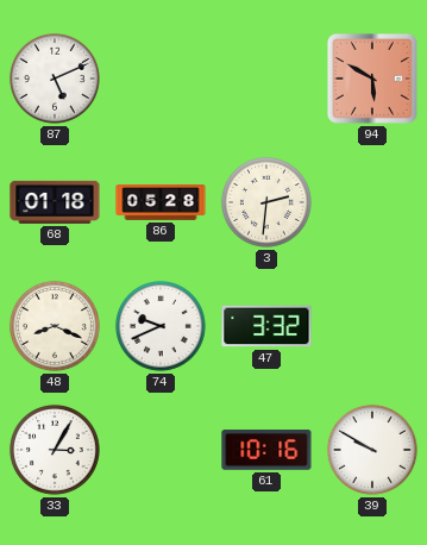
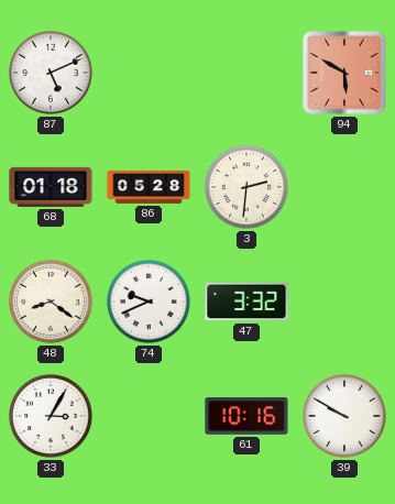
48: 8:19 -> 8:21 (51, 302)
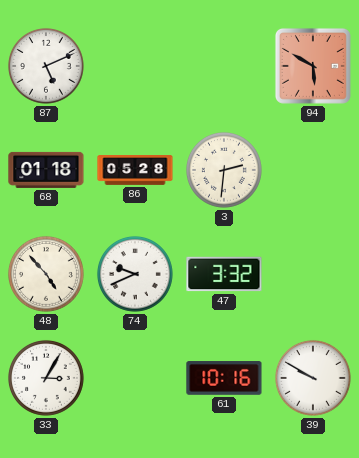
48: 8:21 -> 4:53 (46, 274)
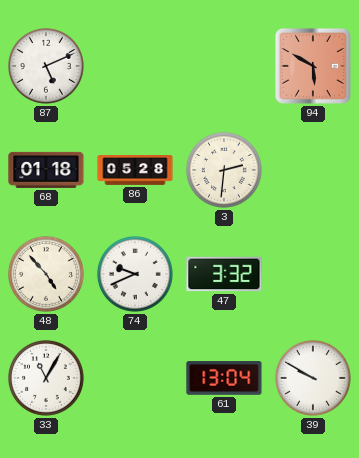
33: 3:05 -> 11:05 (46, 378)
61: 10:16 -> 13:04 (224, 378)
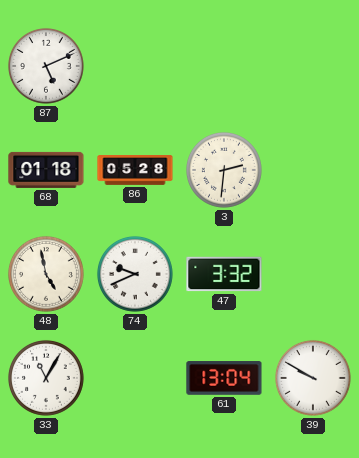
94: 5:50 -> none (313, 66)
48: 4:53 -> 4:58 (46, 274)
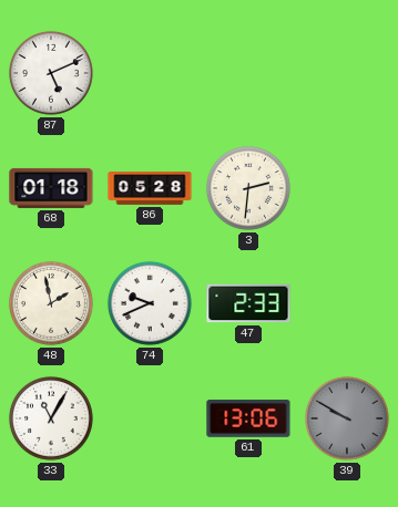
48: 4:58 -> 1:58 (51, 303)
47: 3:32 -> 2:33 (248, 303)
61: 13:04 -> 13:06 (248, 418)
39 dial: white -> grey (347, 418)
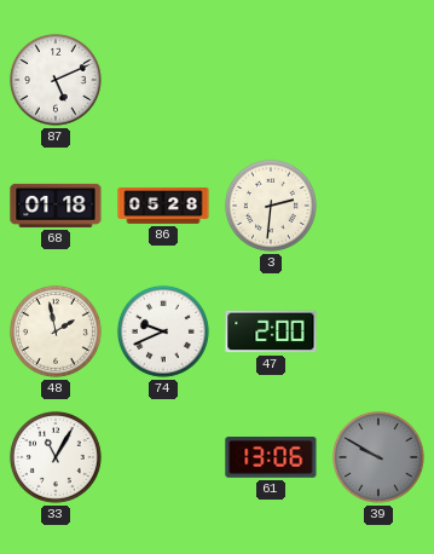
47: 2:33 -> 2:00 (271, 331)
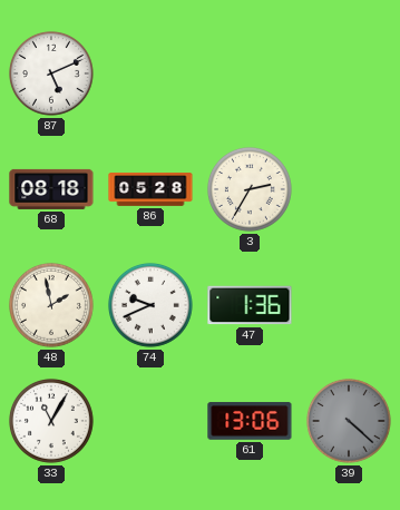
68: 01:18 -> 08:18 (51, 189)
3: 2:31 -> 2:35 (250, 189)
47: 2:00 -> 1:36 (250, 305)
39: 9:50 -> 4:22 (349, 421)
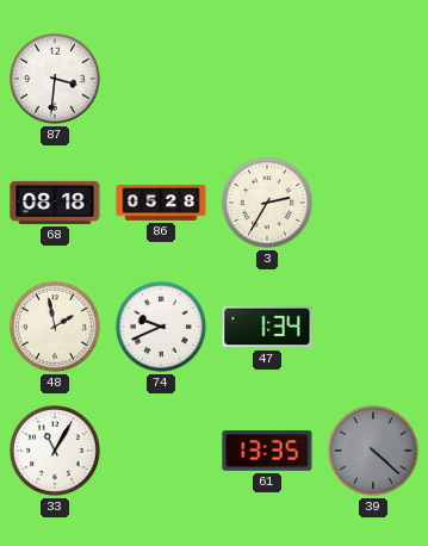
87: 5:11 -> 3:31 (55, 79)
47: 1:36 -> 1:34 (267, 327)
61: 13:06 -> 13:35 (267, 451)
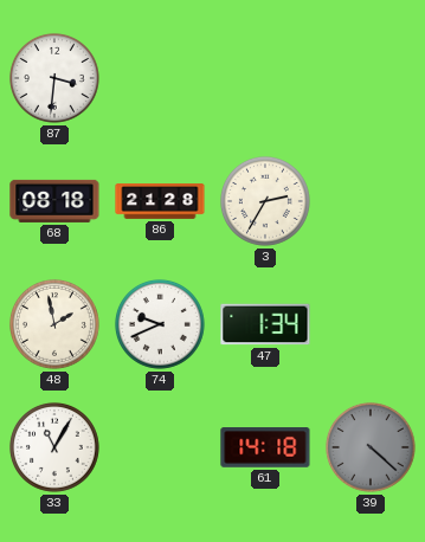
86: 05:28 -> 21:28 (160, 202)
61: 13:35 -> 14:18 (265, 447)
